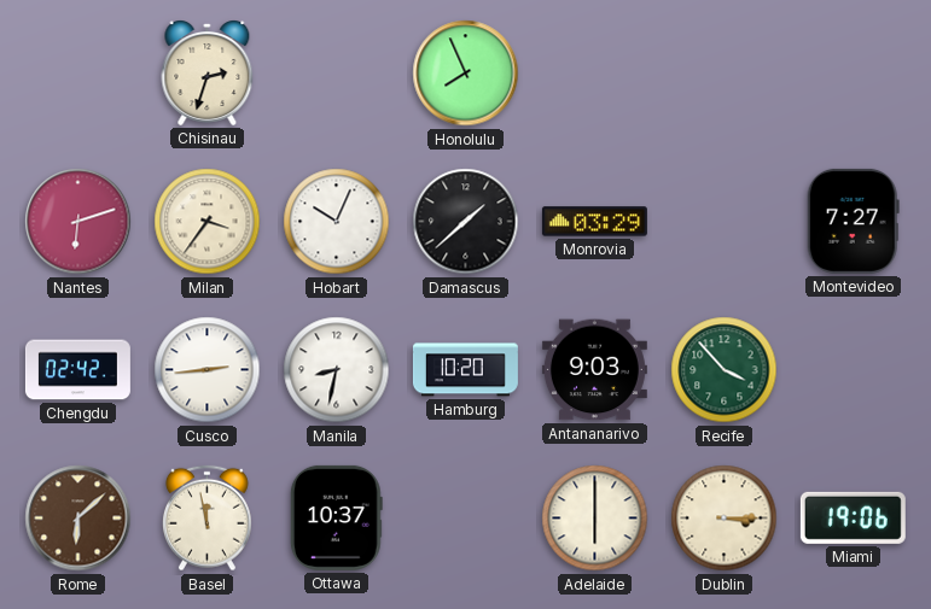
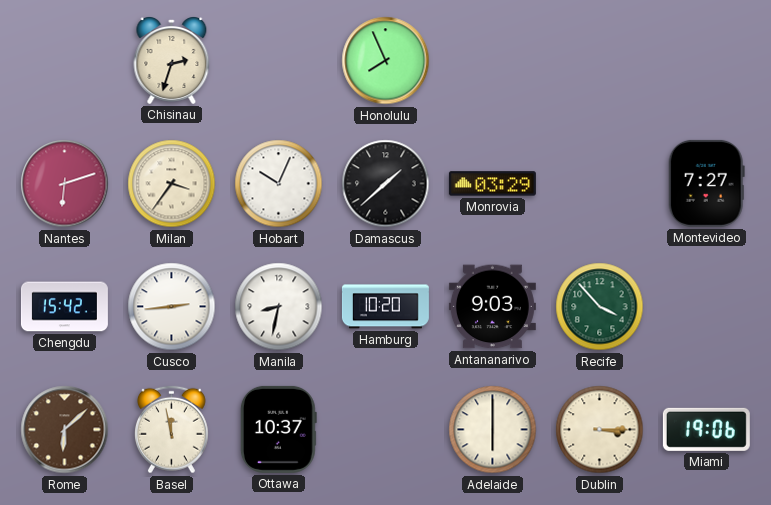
Chengdu: 02:42 -> 15:42 (64, 307)
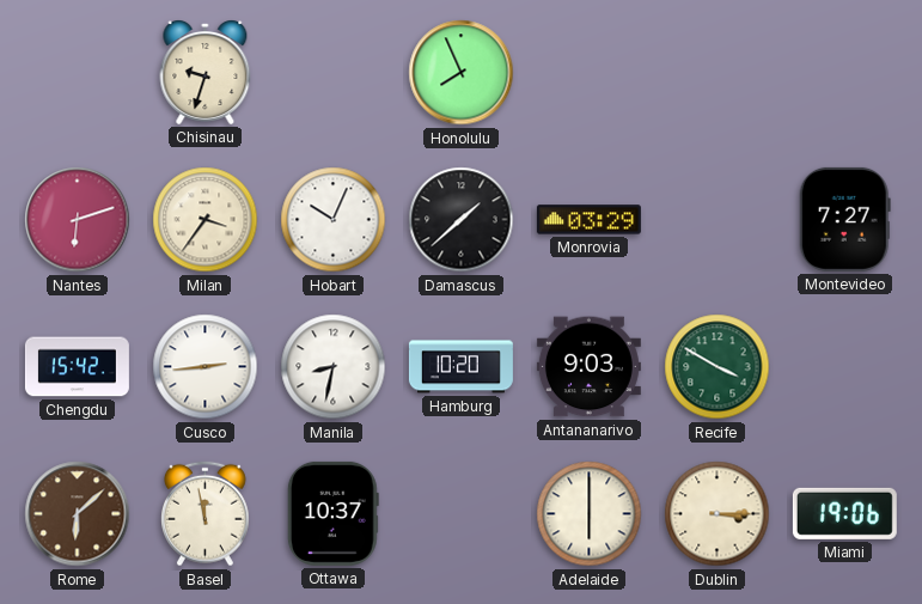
Chisinau: 2:33 -> 9:33 (206, 73)
Recife: 3:53 -> 3:50 (718, 367)
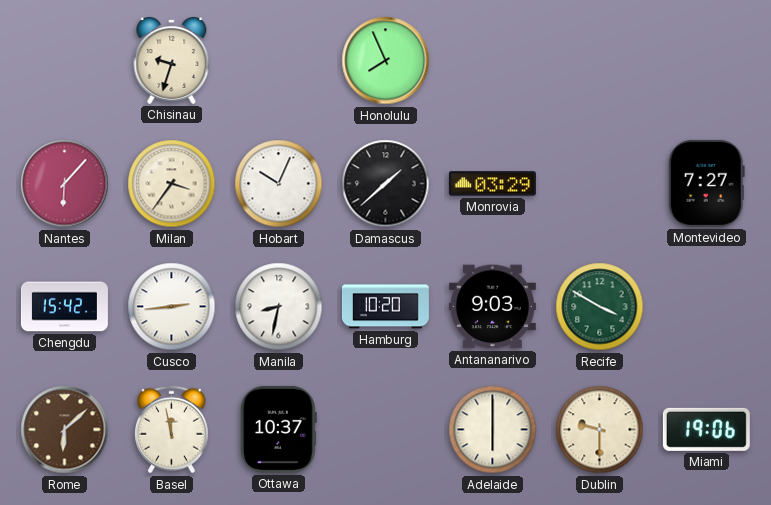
Nantes: 6:12 -> 6:07 (65, 184)
Dublin: 3:15 -> 9:30 (600, 430)
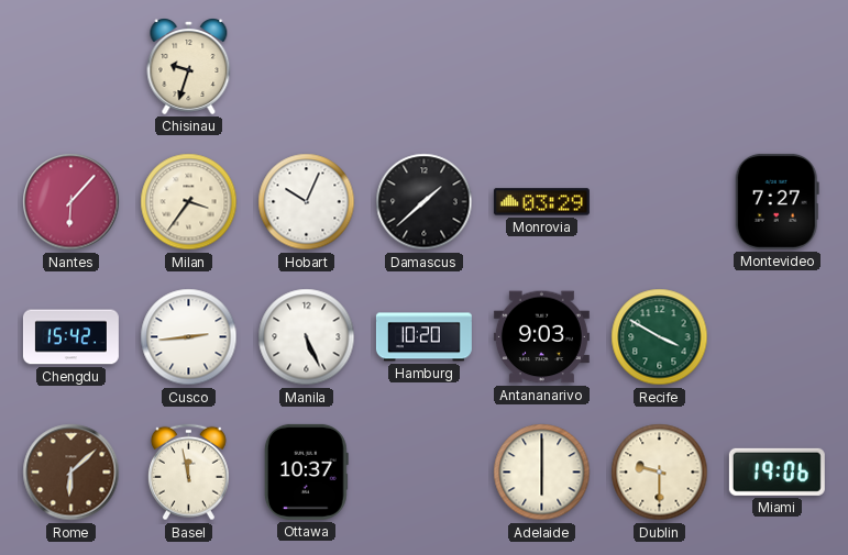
Honolulu: 7:56 -> none (386, 61)
Manila: 8:32 -> 5:26 (307, 337)
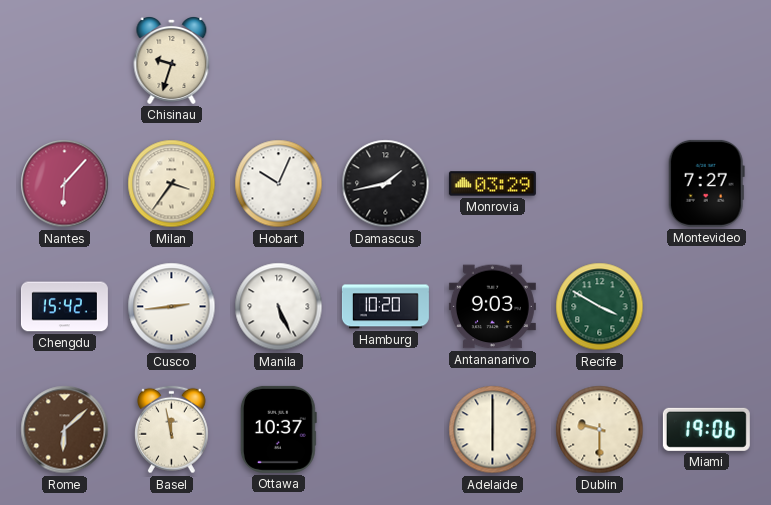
Damascus: 1:38 -> 1:43 (386, 184)
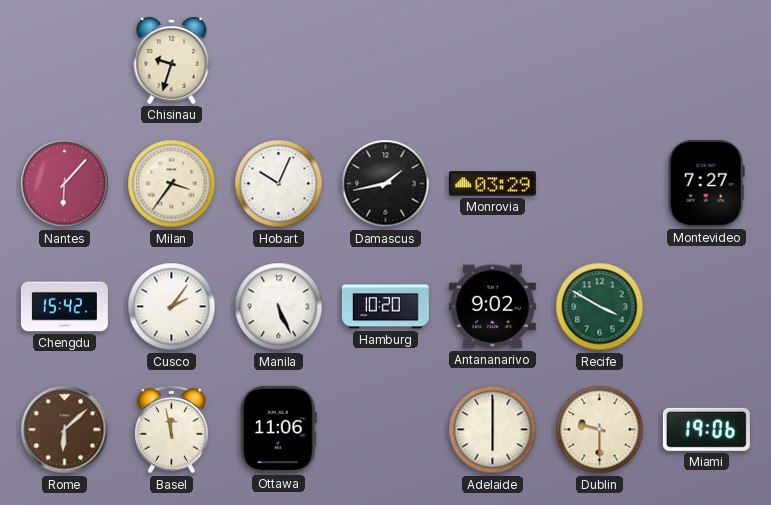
Cusco: 2:44 -> 2:06 (172, 307)
Antananarivo: 9:03 -> 9:02 (492, 307)
Ottawa: 10:37 -> 11:06 (278, 429)
